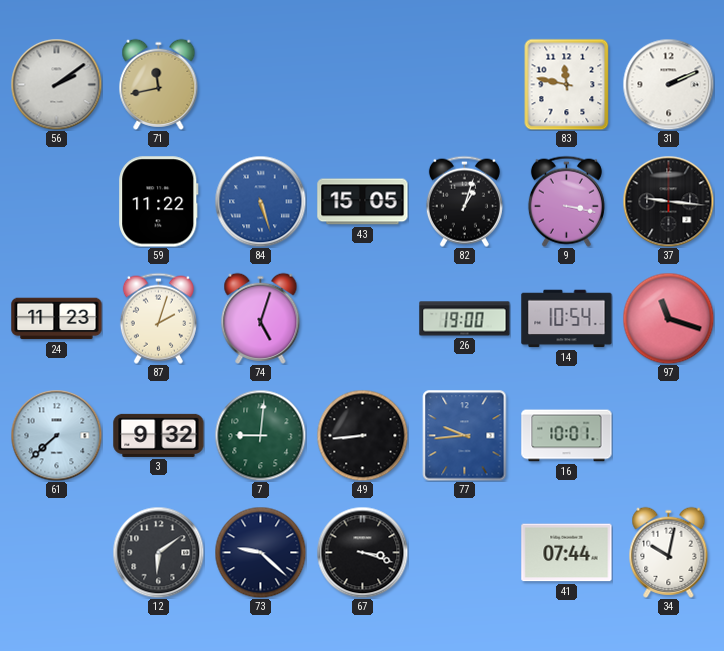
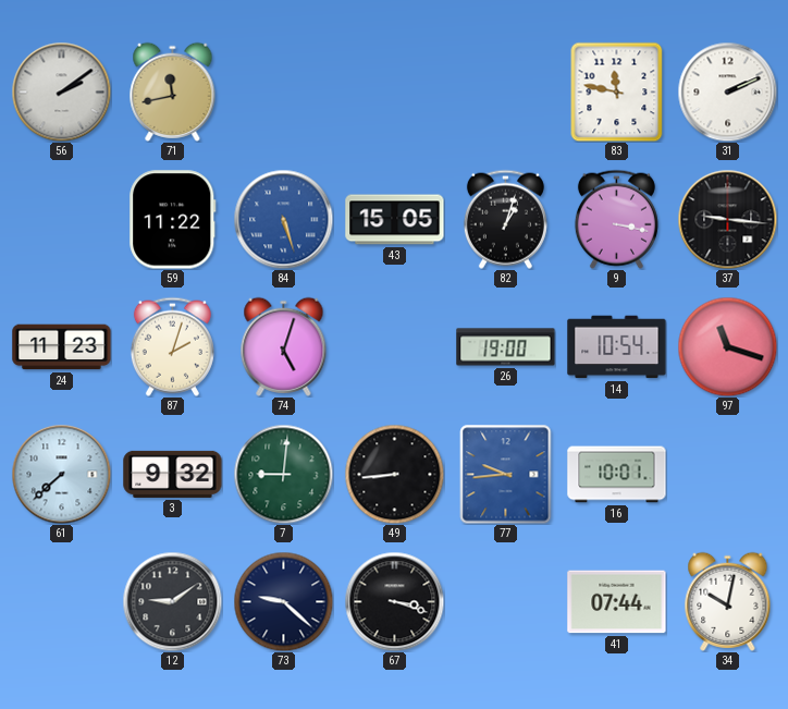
12: 6:09 -> 9:09 (172, 601)
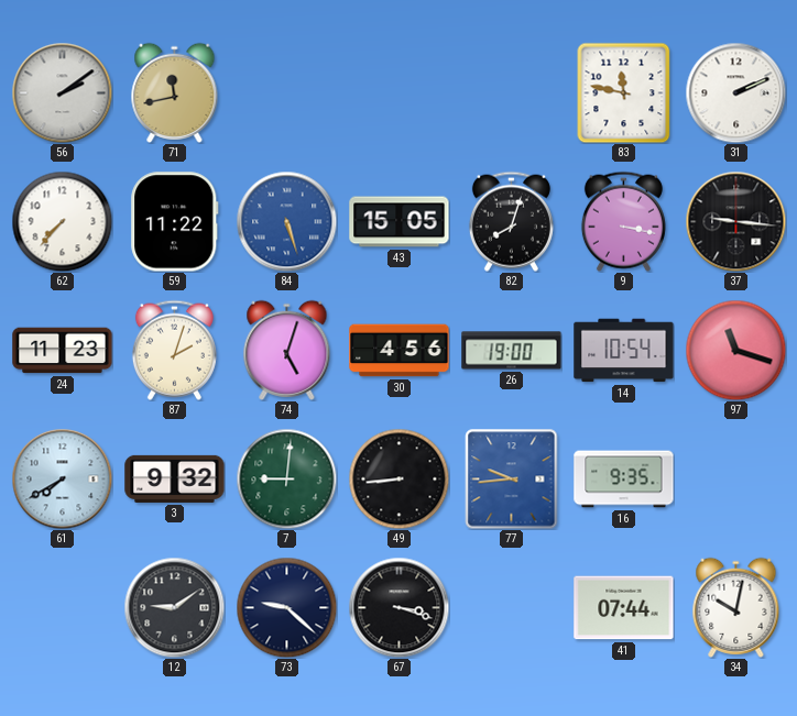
62: none -> 7:37 (62, 221)
82: 1:03 -> 8:03 (511, 221)
30: none -> 4:56 (400, 351)
61: 7:38 -> 7:40 (62, 478)
16: 10:01 -> 9:35 (624, 480)
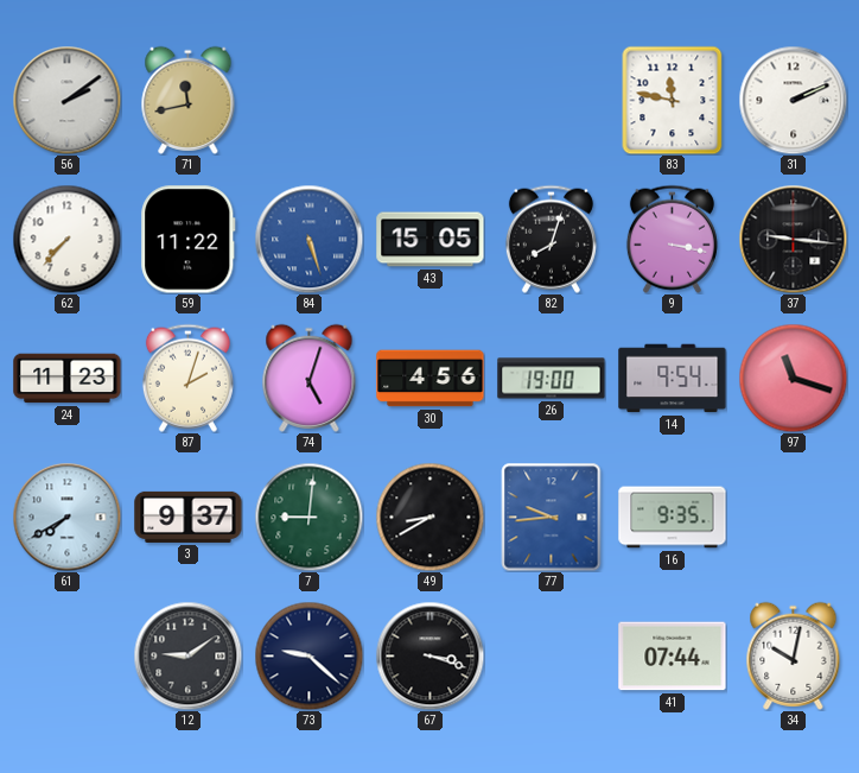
14: 10:54 -> 9:54 (673, 379)
3: 9:32 -> 9:37 (189, 517)
49: 8:44 -> 8:40 (430, 517)
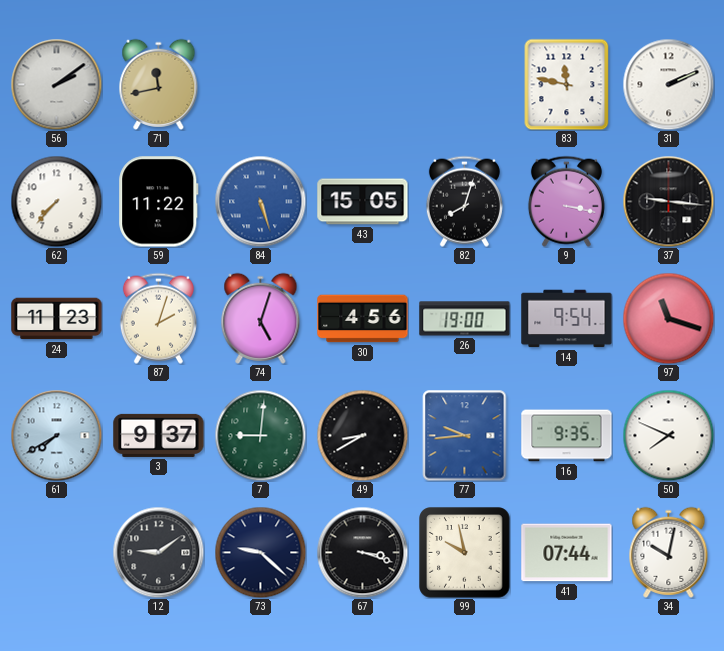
50: none -> 7:49 (668, 435)
99: none -> 9:58 (465, 553)
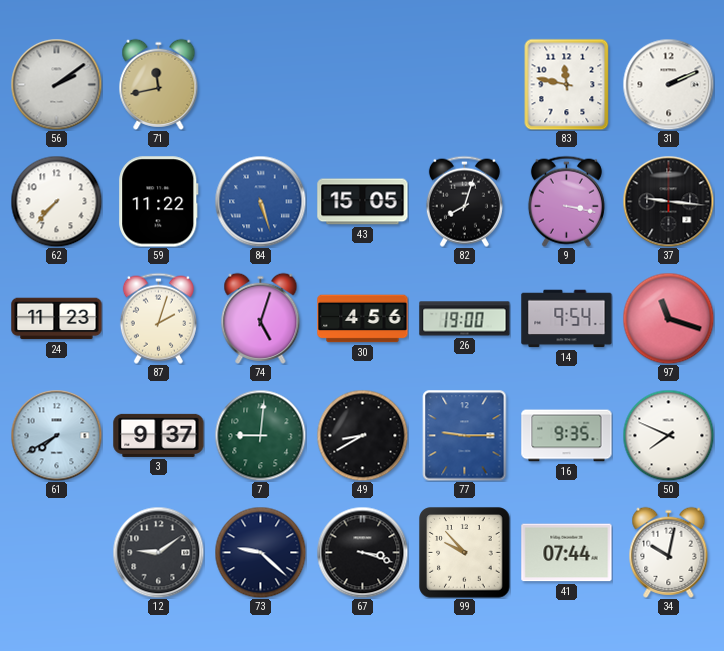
77: 9:44 -> 9:15 (465, 436)
99: 9:58 -> 9:53 (465, 553)
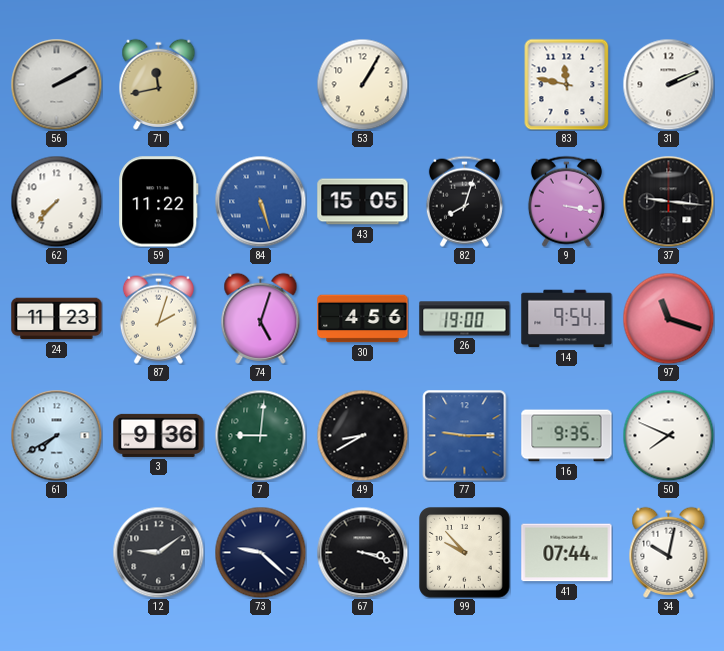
56: 2:09 -> 2:10 (56, 84)
53: none -> 1:05 (362, 84)
3: 9:37 -> 9:36 (159, 435)
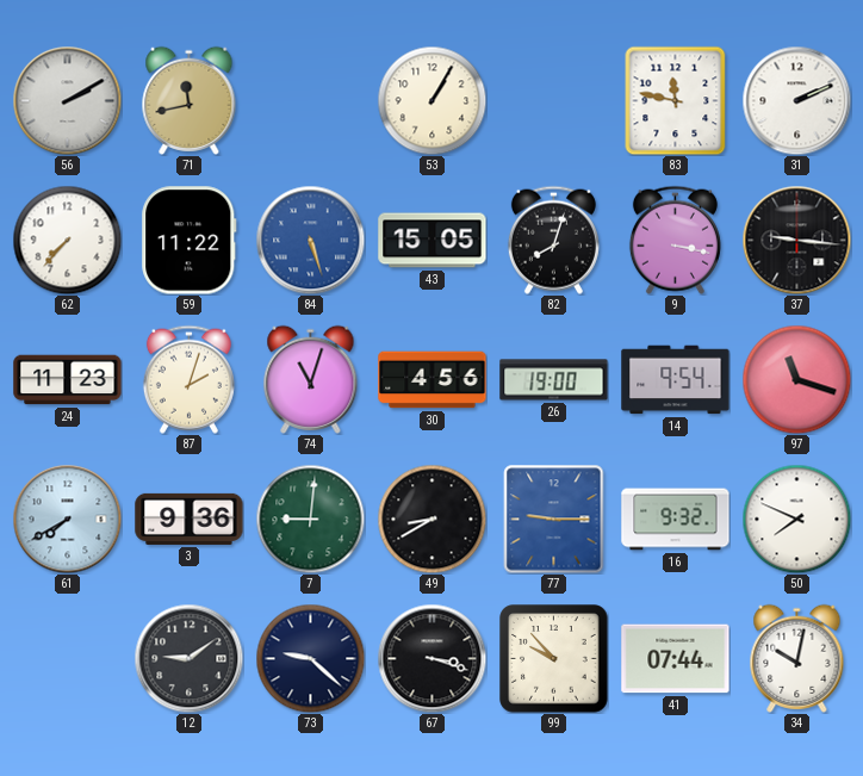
74: 5:03 -> 11:03 (311, 379)
16: 9:35 -> 9:32 (676, 520)
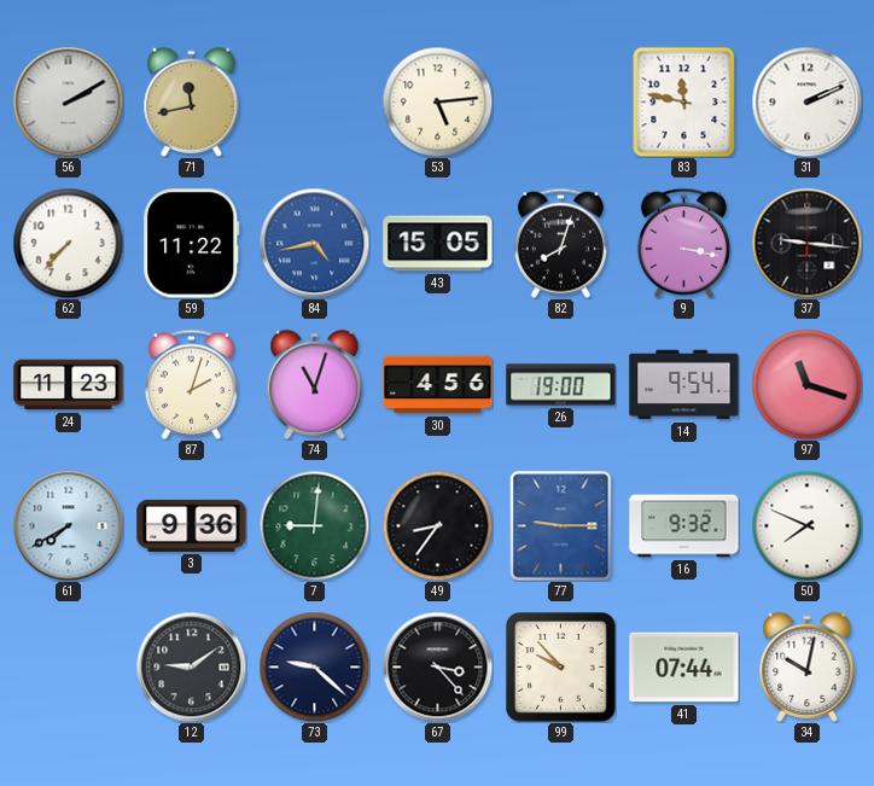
53: 1:05 -> 5:14 (437, 101)
84: 5:27 -> 4:43 (314, 243)
49: 8:40 -> 8:36 (437, 525)
67: 3:18 -> 3:23 (437, 666)
